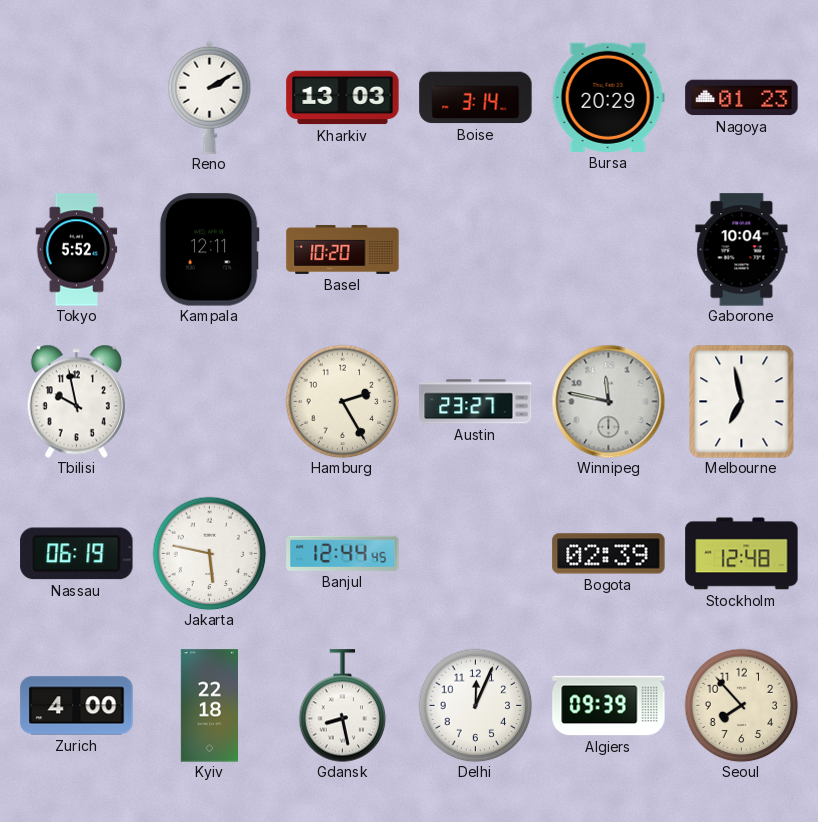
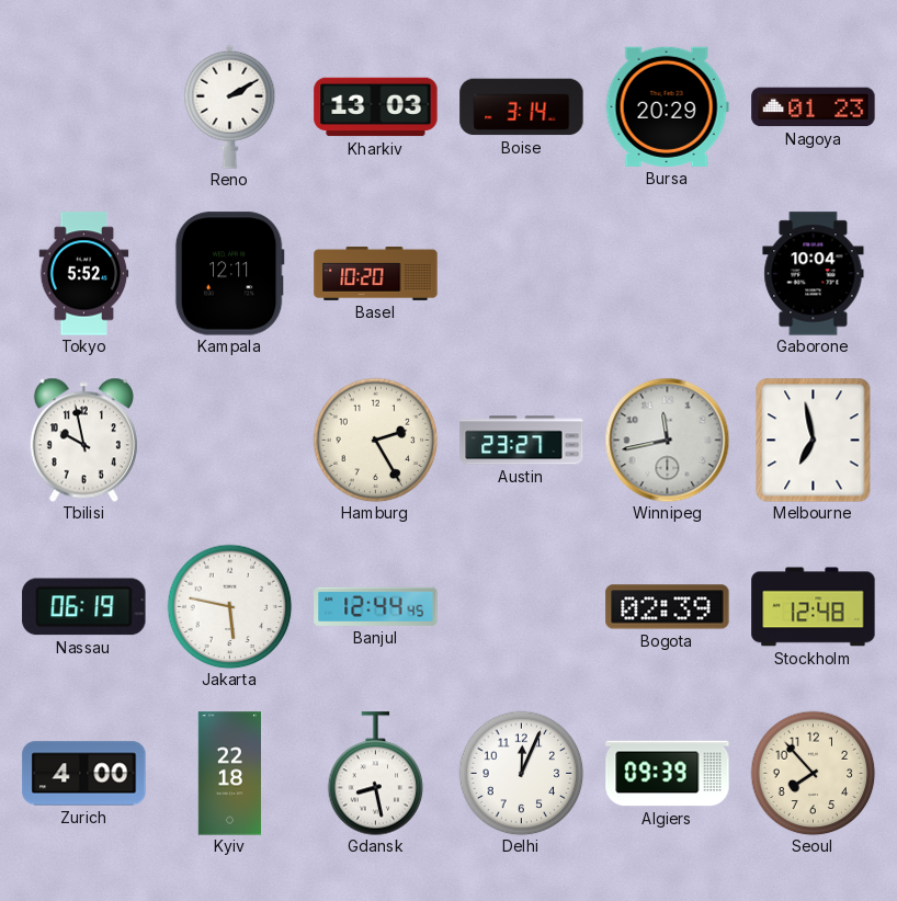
Winnipeg: 11:47 -> 11:43 (667, 440)
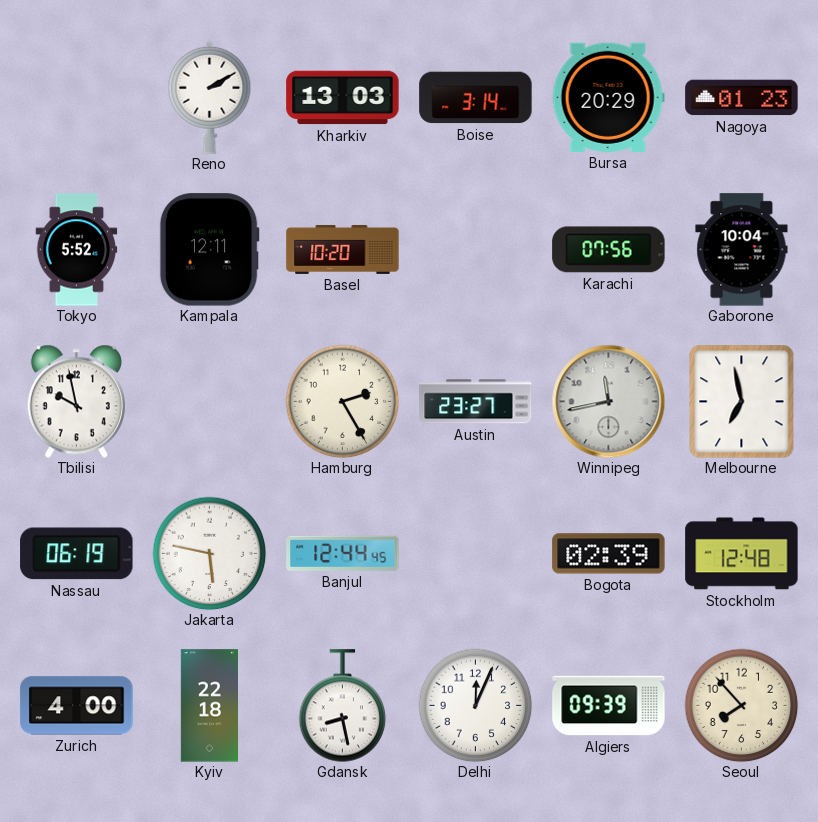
Karachi: none -> 07:56 (609, 250)
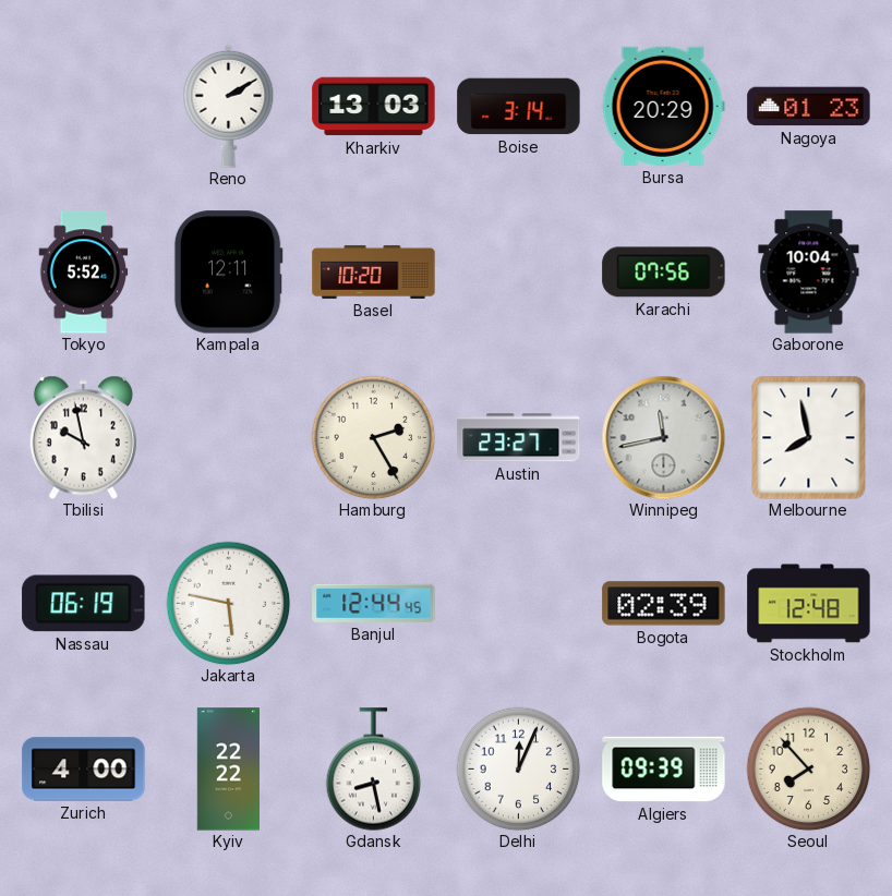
Melbourne: 6:58 -> 7:58 (809, 437)
Kyiv: 22:18 -> 22:22 (228, 770)
